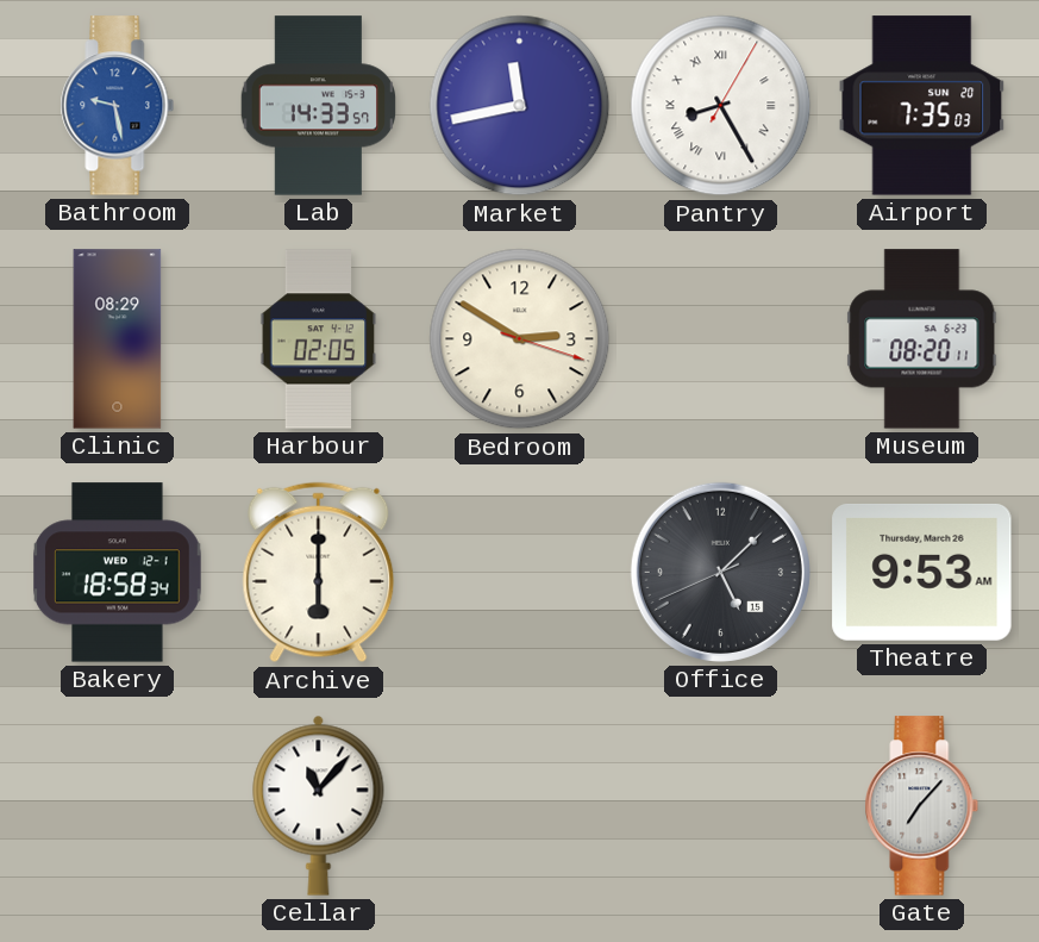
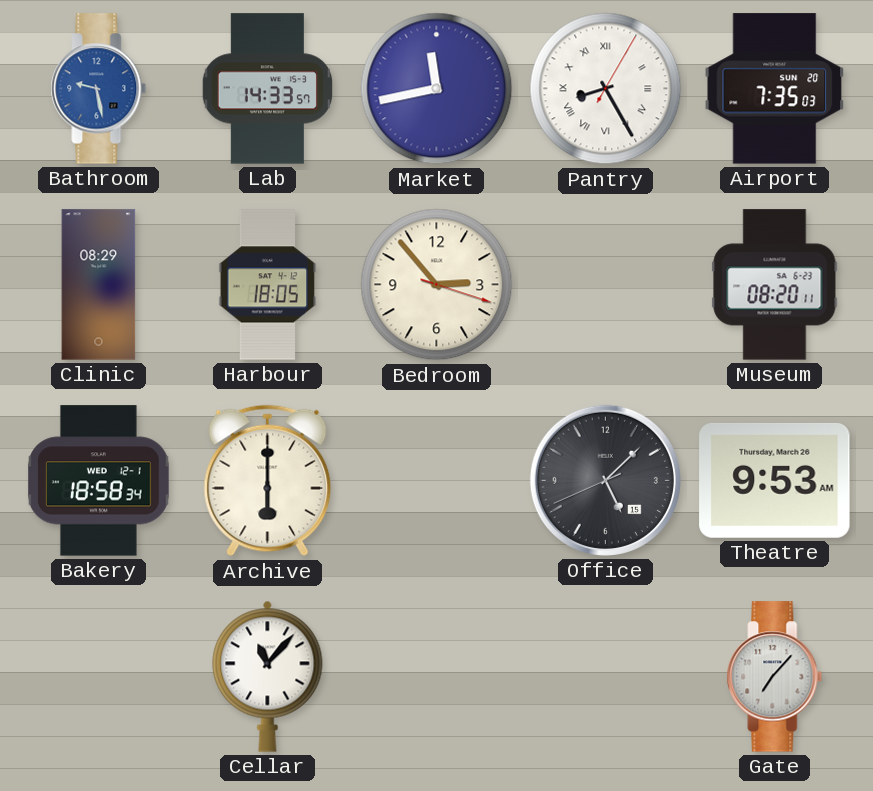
Harbour: 02:05 -> 18:05 (268, 285)
Bedroom: 2:50 -> 2:53 (437, 285)
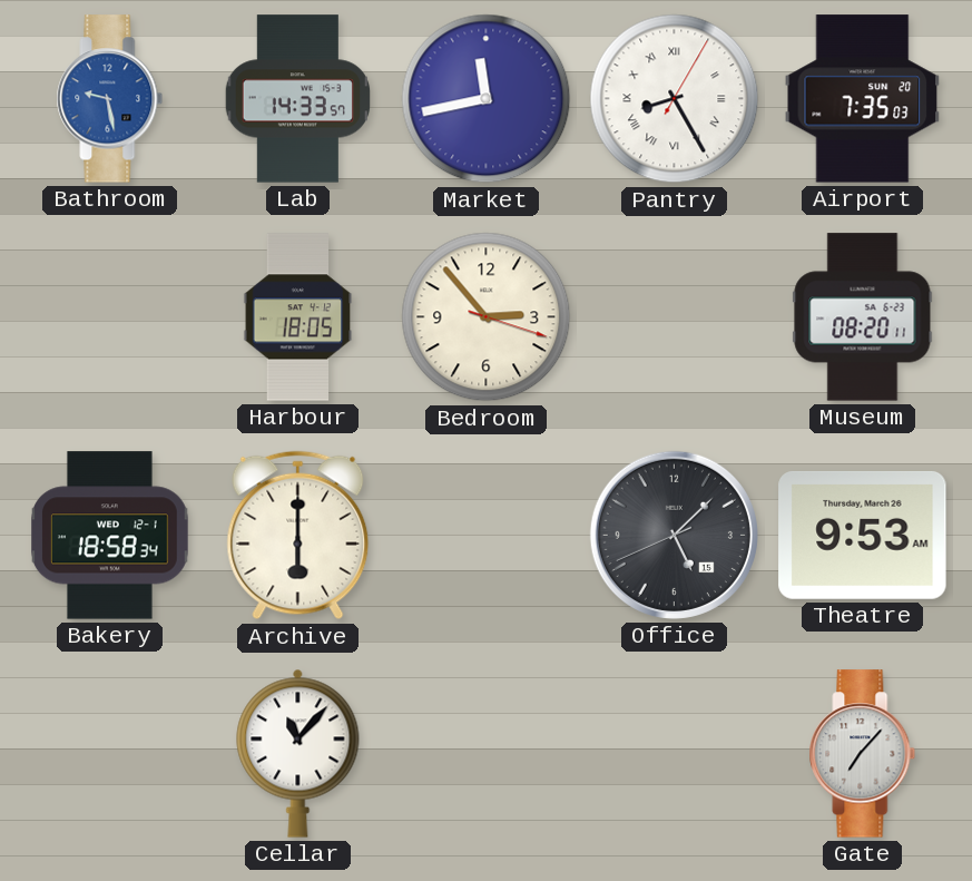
Clinic: 08:29 -> none (99, 285)
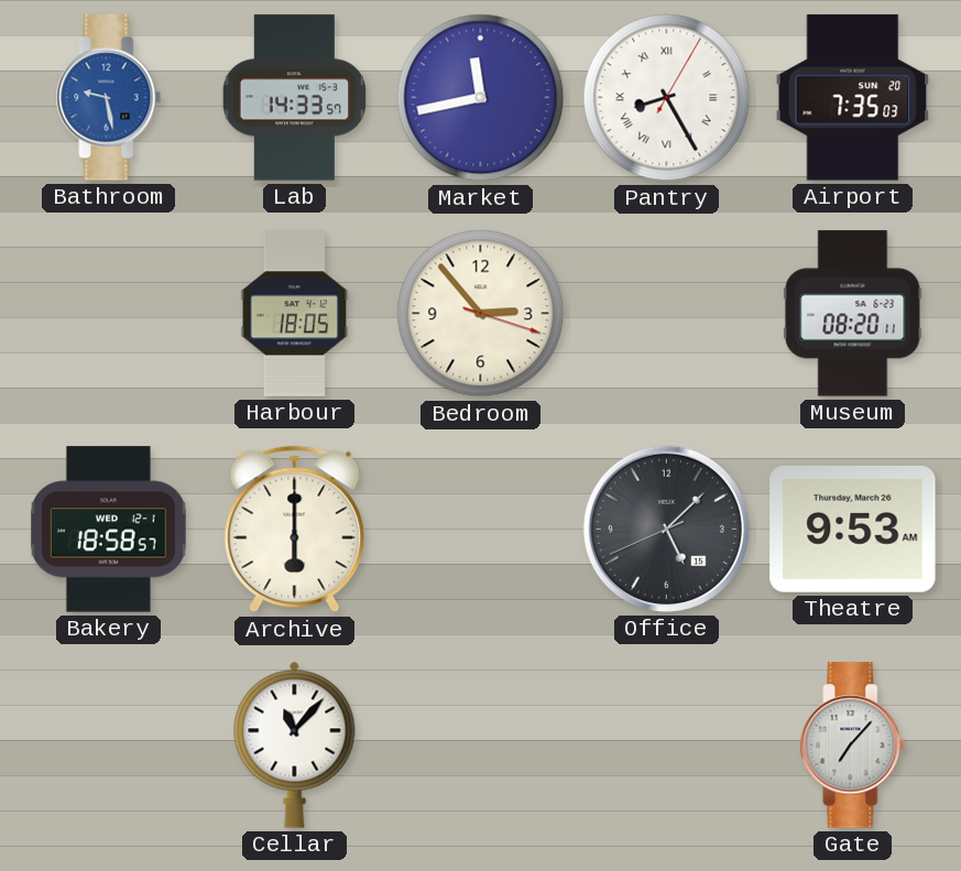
Bakery: 18:58:34 -> 18:58:57 (109, 530)
